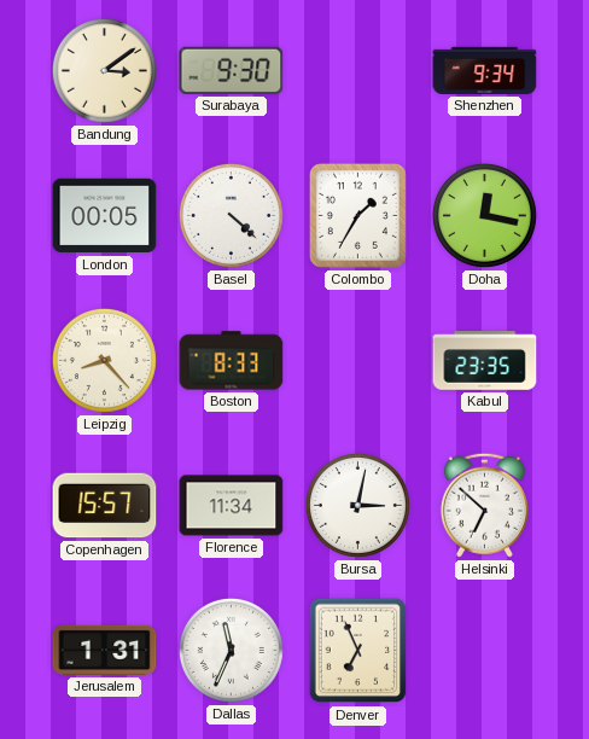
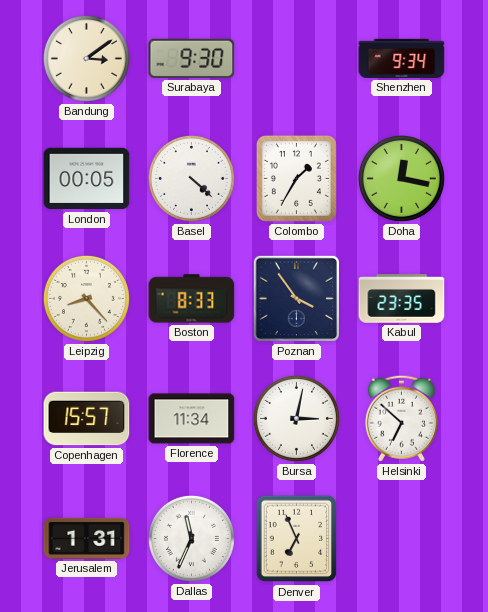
Poznan: none -> 3:54 (296, 298)
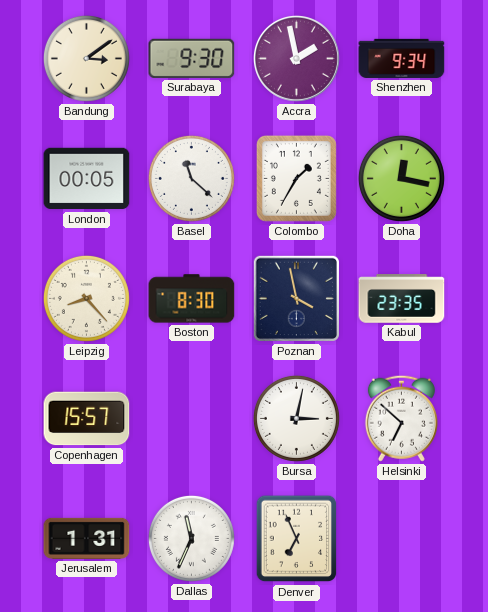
Accra: none -> 1:58 (296, 58)
Basel: 4:22 -> 11:22 (191, 178)
Boston: 8:33 -> 8:30 (192, 299)
Poznan: 3:54 -> 3:58 (296, 298)
Florence: 11:34 -> none (192, 419)
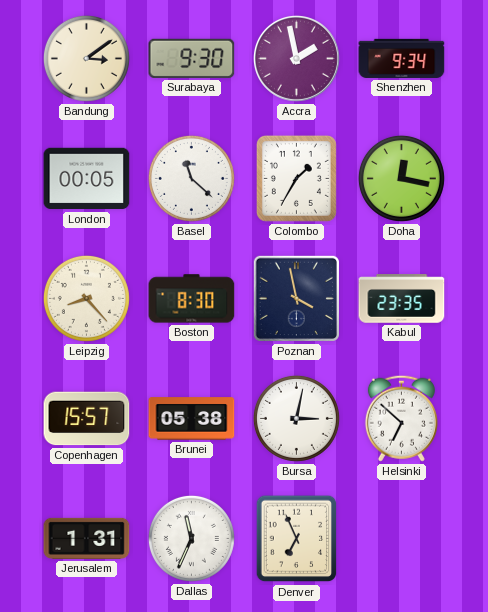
Brunei: none -> 05:38 (192, 419)
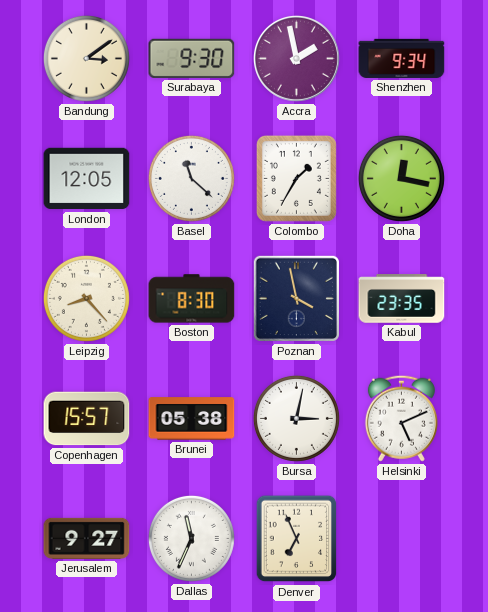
London: 00:05 -> 12:05 (87, 179)
Helsinki: 6:52 -> 5:11 (401, 418)
Jerusalem: 1:31 -> 9:27 (87, 538)
